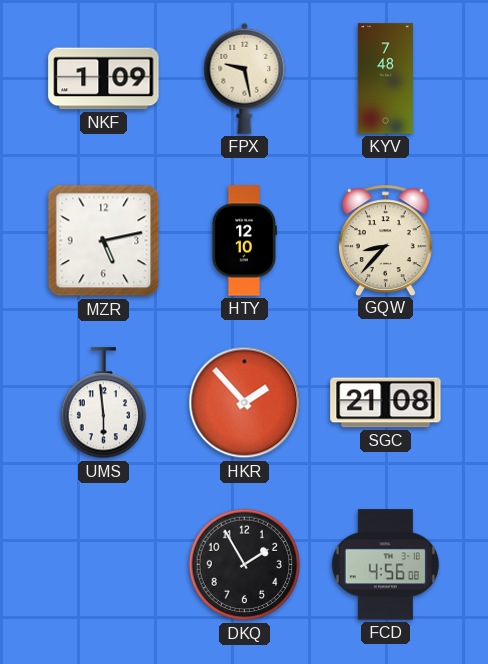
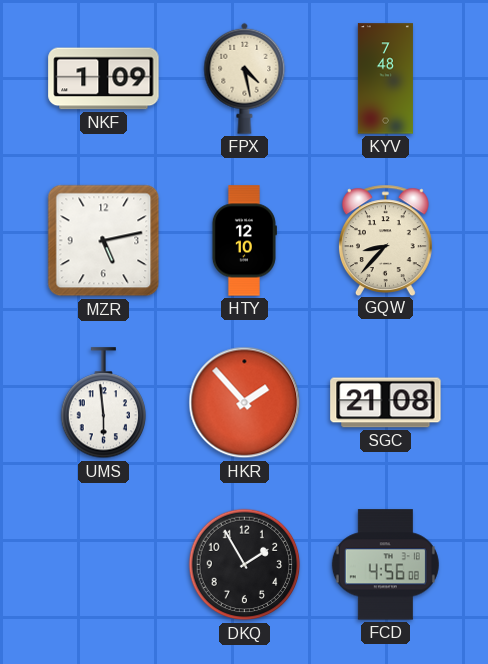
FPX: 9:28 -> 4:28 (245, 78)
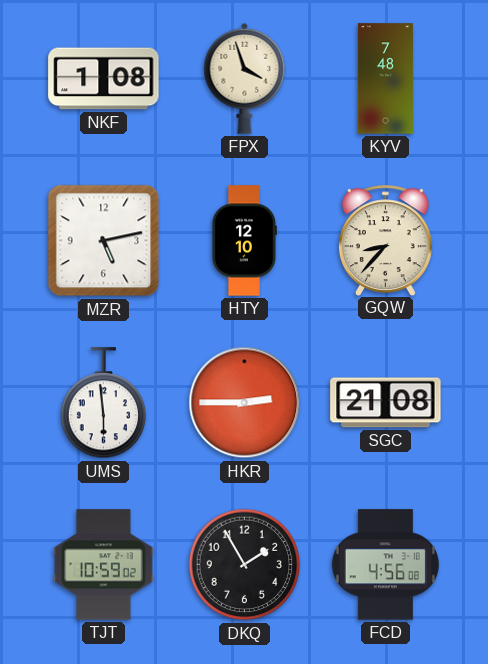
NKF: 1:09 -> 1:08 (104, 79)
FPX: 4:28 -> 3:57 (245, 78)
HKR: 1:53 -> 2:45 (245, 403)
TJT: none -> 10:59 (104, 565)
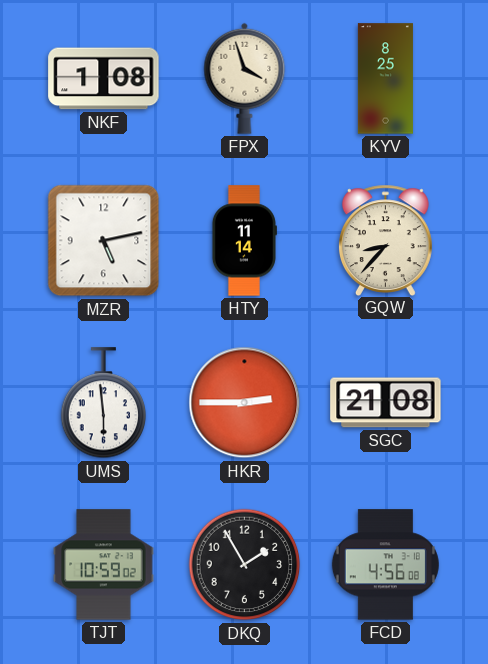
KYV: 7:48 -> 8:25 (385, 79)
HTY: 12:10 -> 11:14 (244, 241)
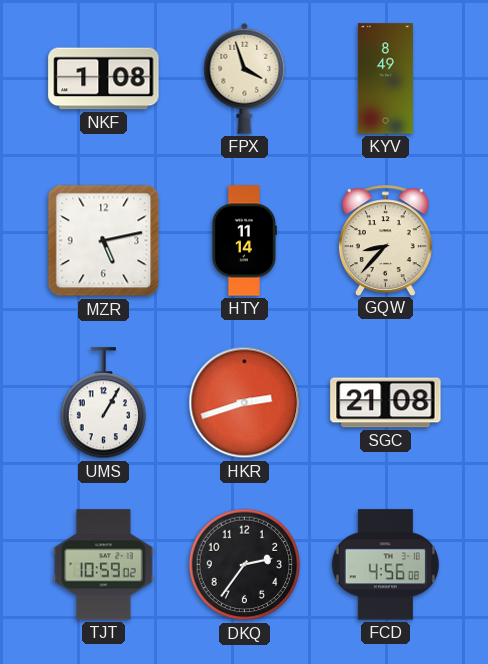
KYV: 8:25 -> 8:49 (385, 79)
UMS: 5:59 -> 1:05 (104, 403)
HKR: 2:45 -> 2:42 (245, 403)
DKQ: 1:55 -> 2:36 (245, 565)
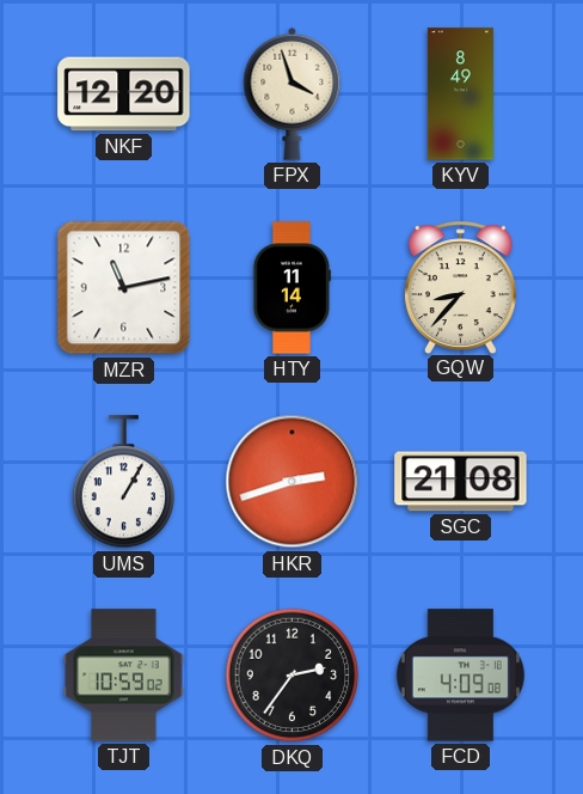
NKF: 1:08 -> 12:20 (124, 94)
MZR: 5:13 -> 11:13 (124, 288)
FCD: 4:56 -> 4:09 (460, 676)
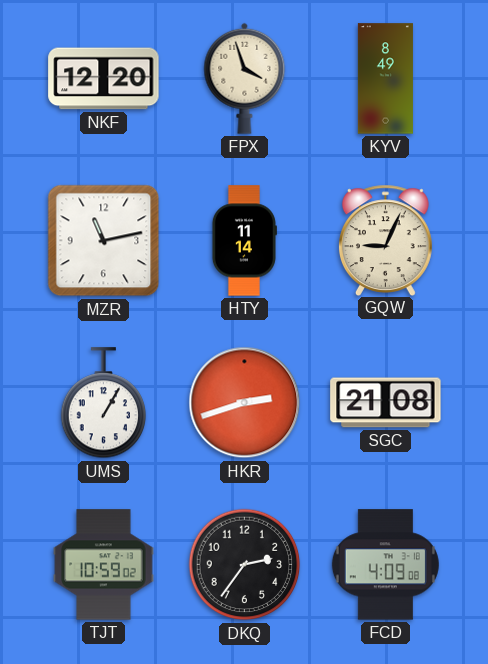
GQW: 8:37 -> 9:04 (385, 240)
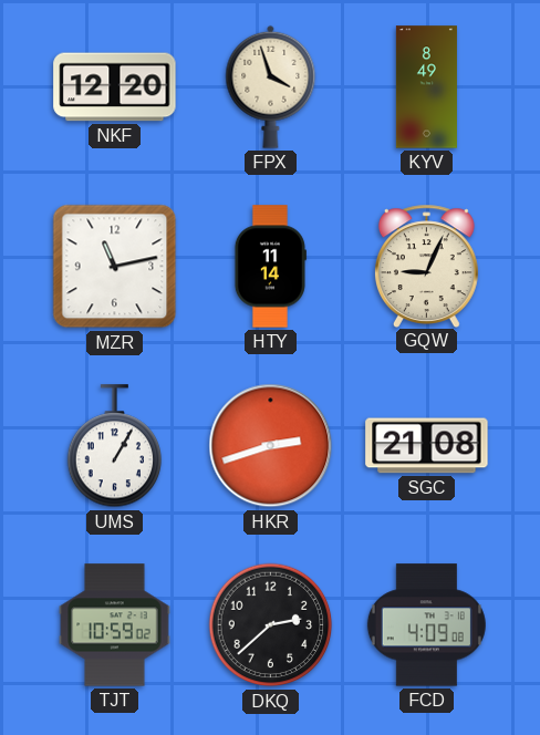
DKQ: 2:36 -> 2:38 (271, 625)
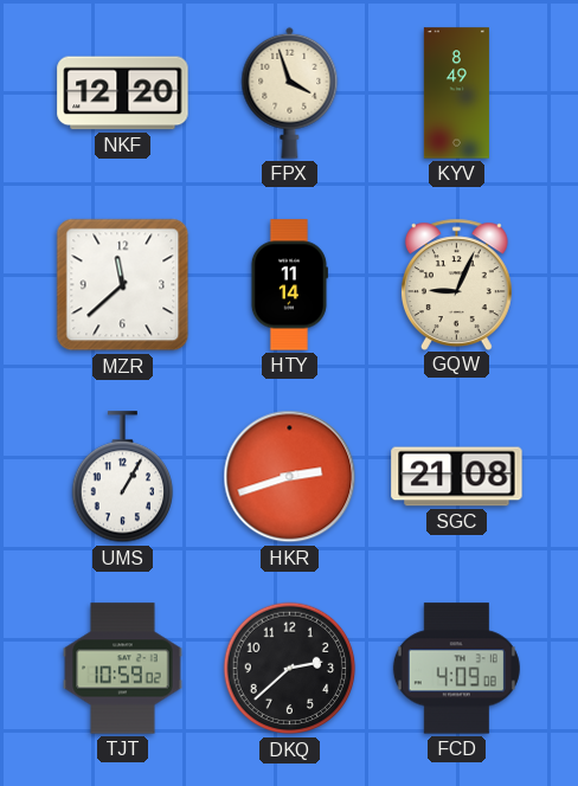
MZR: 11:13 -> 11:38 (123, 285)
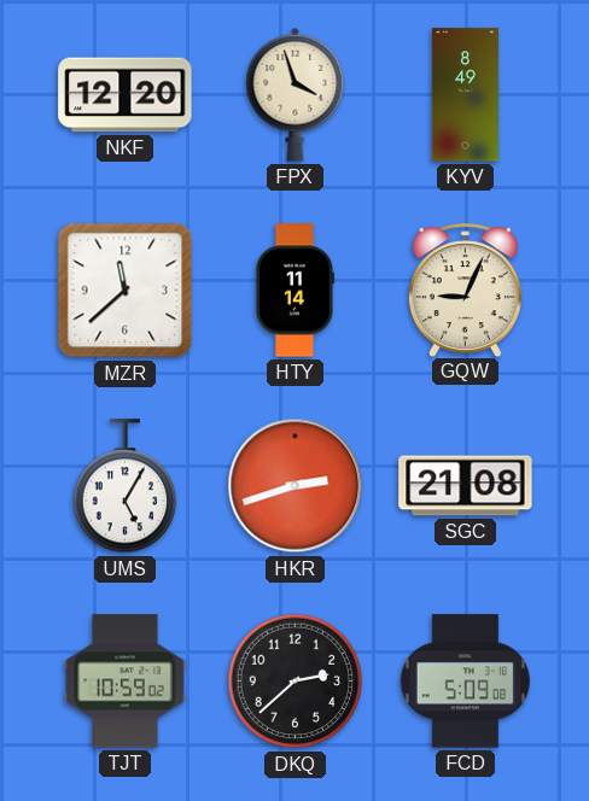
UMS: 1:05 -> 5:05 (126, 486)
FCD: 4:09 -> 5:09 (465, 682)
